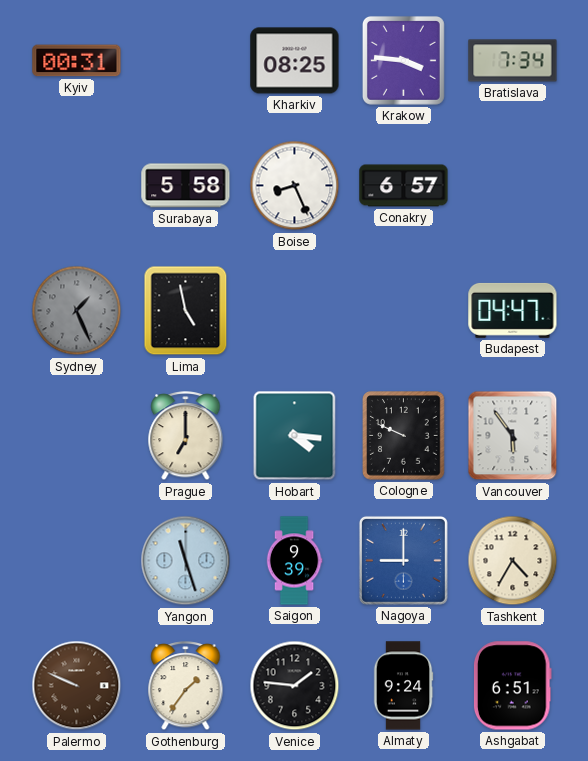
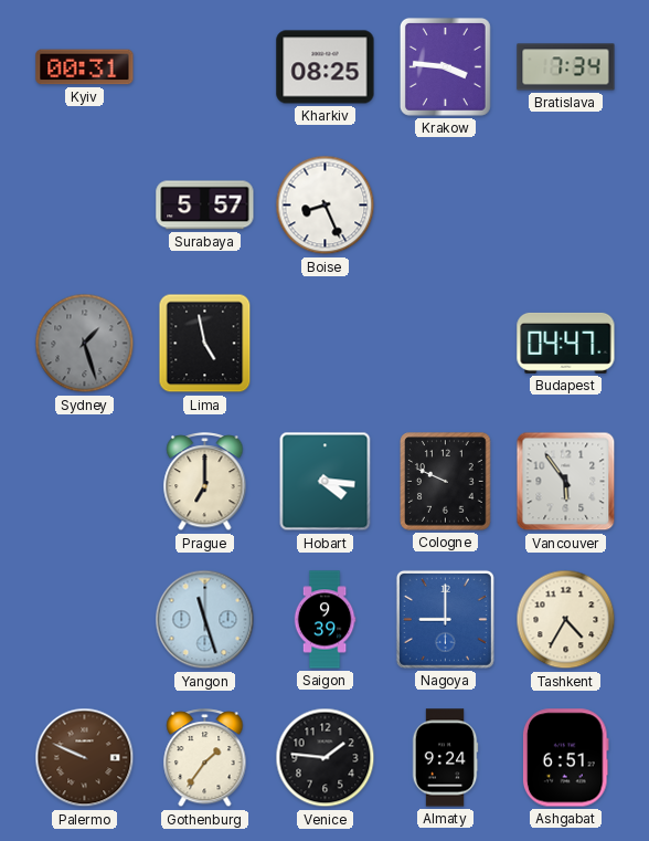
Surabaya: 5:58 -> 5:57 (205, 206)
Conakry: 6:57 -> none (404, 186)
Sydney: 1:26 -> 1:27 (85, 344)
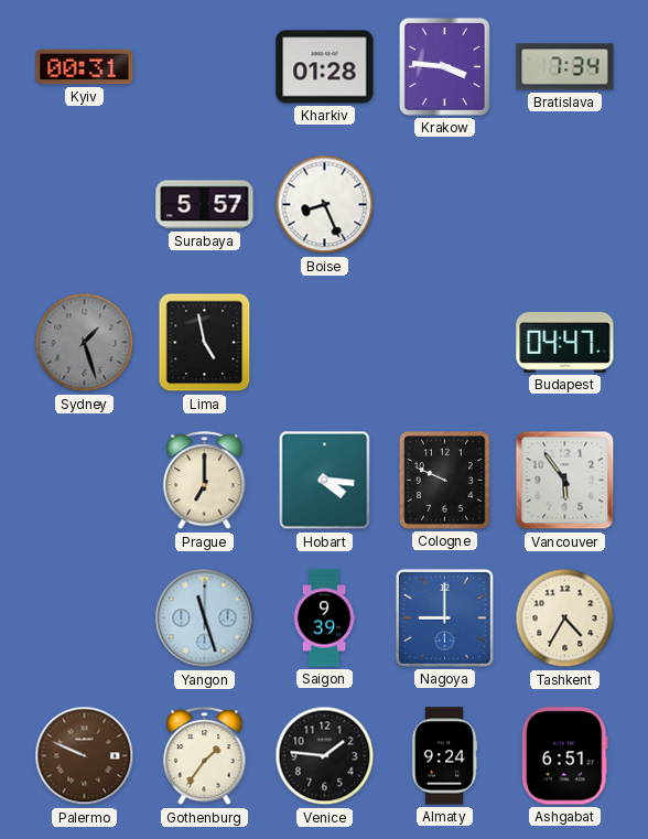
Kharkiv: 08:25 -> 01:28 (325, 67)
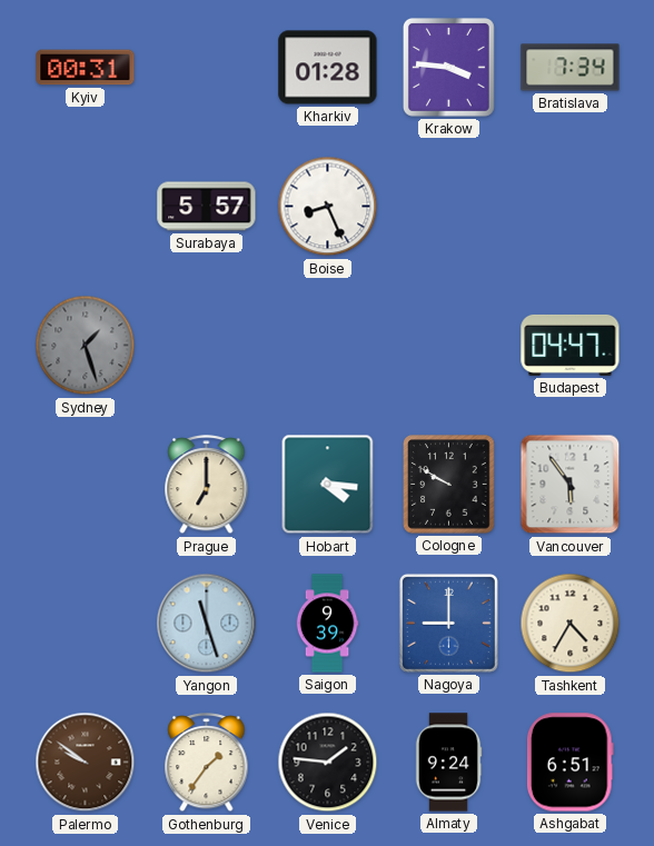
Lima: 4:58 -> none (205, 343)
Cologne: 9:49 -> 9:50 (449, 485)
Palermo: 9:49 -> 9:51 (86, 763)
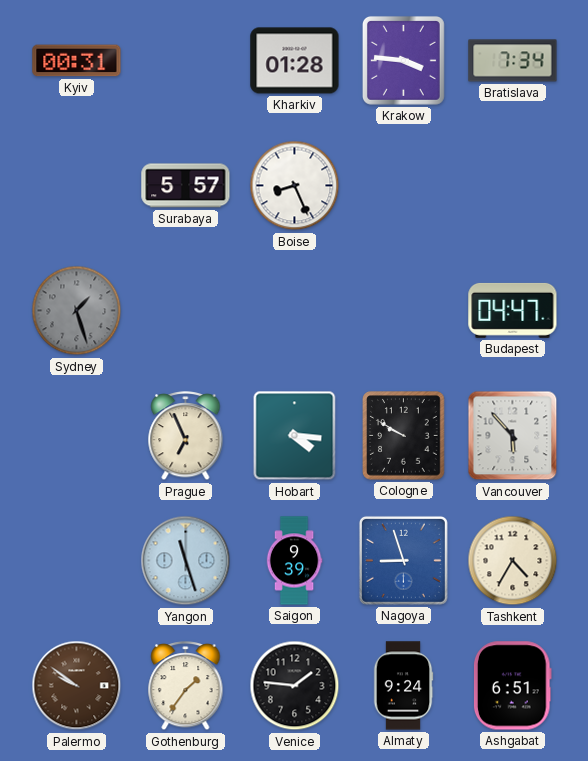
Prague: 7:00 -> 6:56 (186, 436)
Vancouver: 5:54 -> 5:53 (513, 436)
Nagoya: 9:00 -> 8:57 (403, 560)
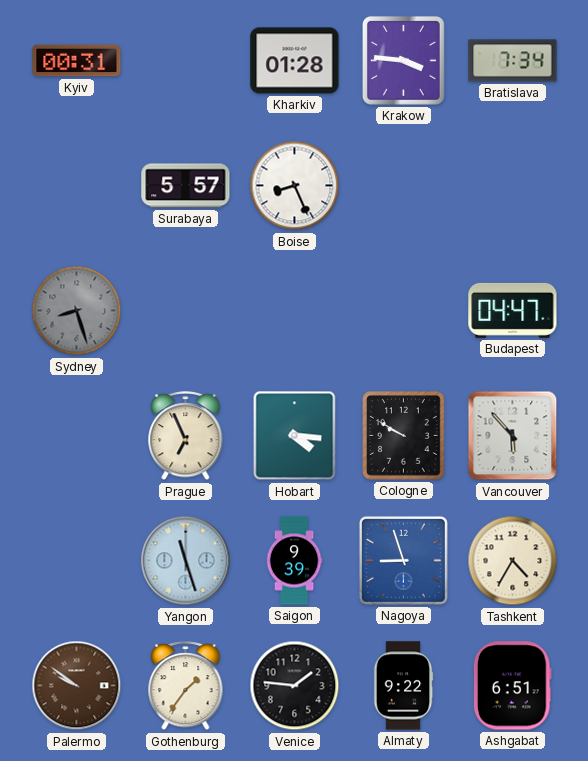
Sydney: 1:27 -> 8:27 (77, 311)
Almaty: 9:24 -> 9:22 (403, 686)
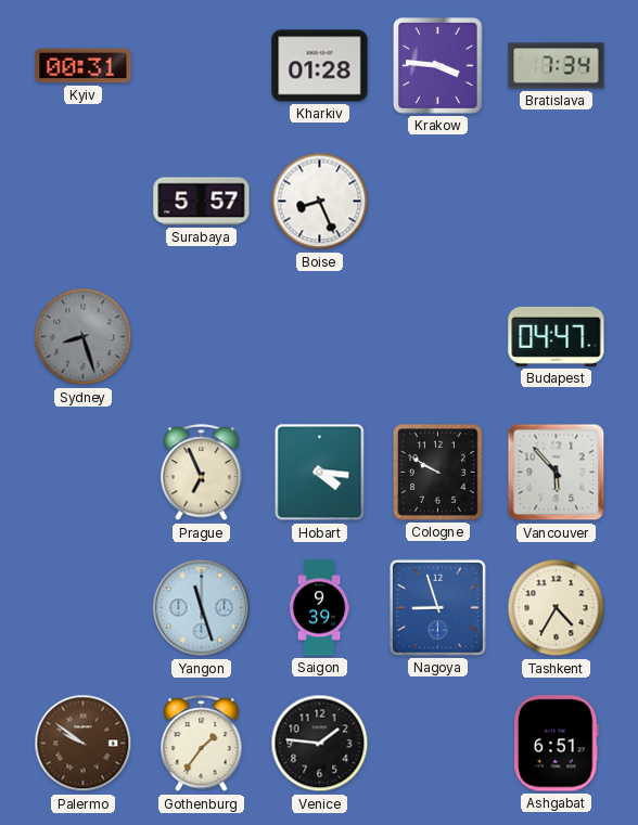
Almaty: 9:22 -> none (403, 686)
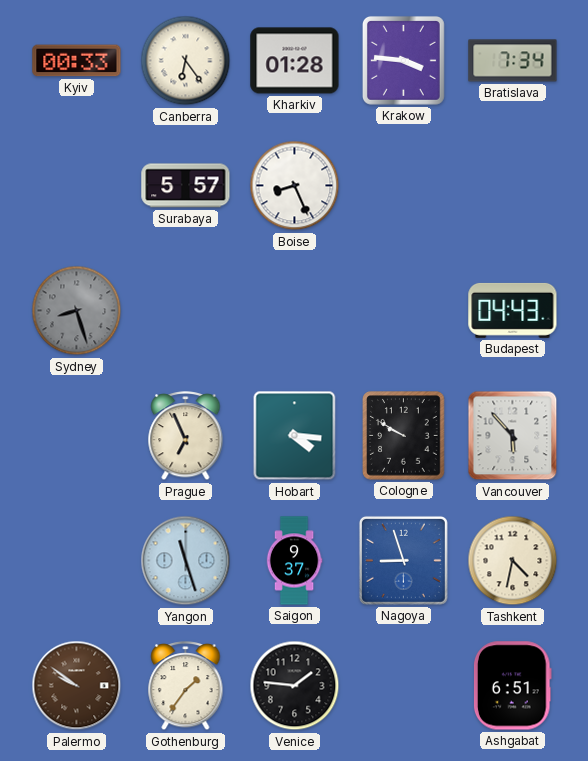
Kyiv: 00:31 -> 00:33 (77, 61)
Canberra: none -> 6:24 (186, 61)
Budapest: 04:47 -> 04:43 (513, 310)
Saigon: 9:39 -> 9:37 (294, 561)
Tashkent: 4:35 -> 4:32 (513, 561)
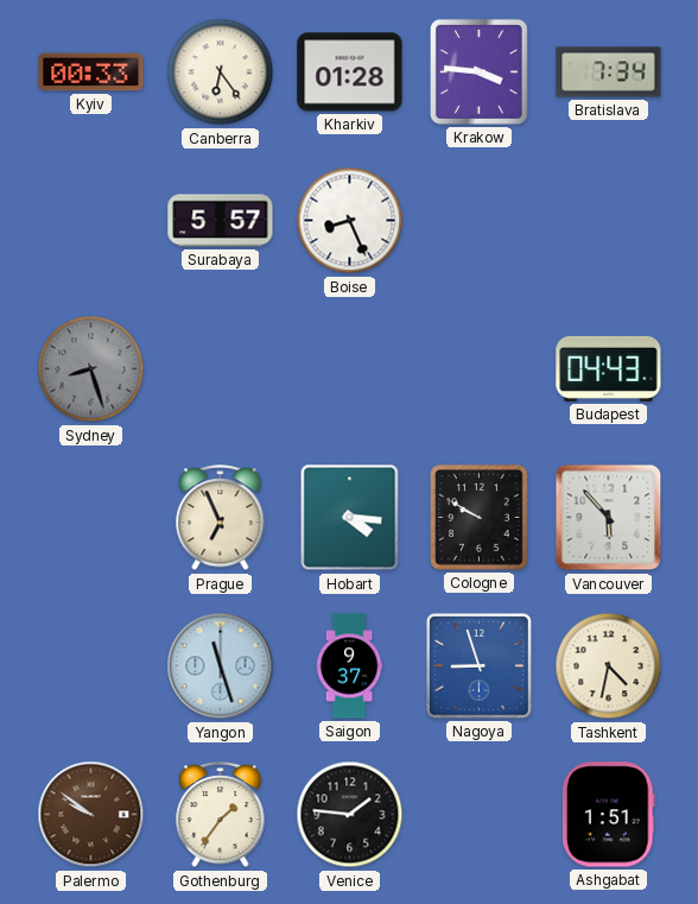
Ashgabat: 6:51 -> 1:51 (608, 815)
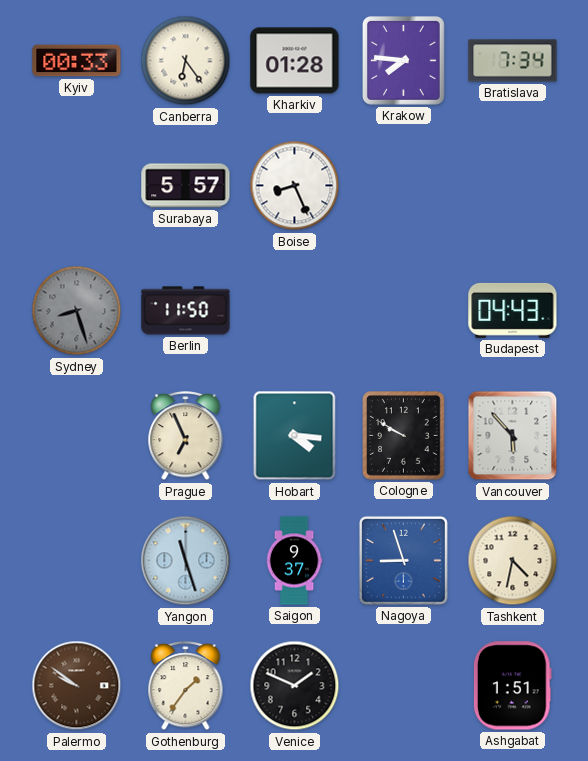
Krakow: 3:46 -> 7:46 (403, 60)
Berlin: none -> 11:50 (186, 311)
Venice: 1:46 -> 1:49 (295, 686)
